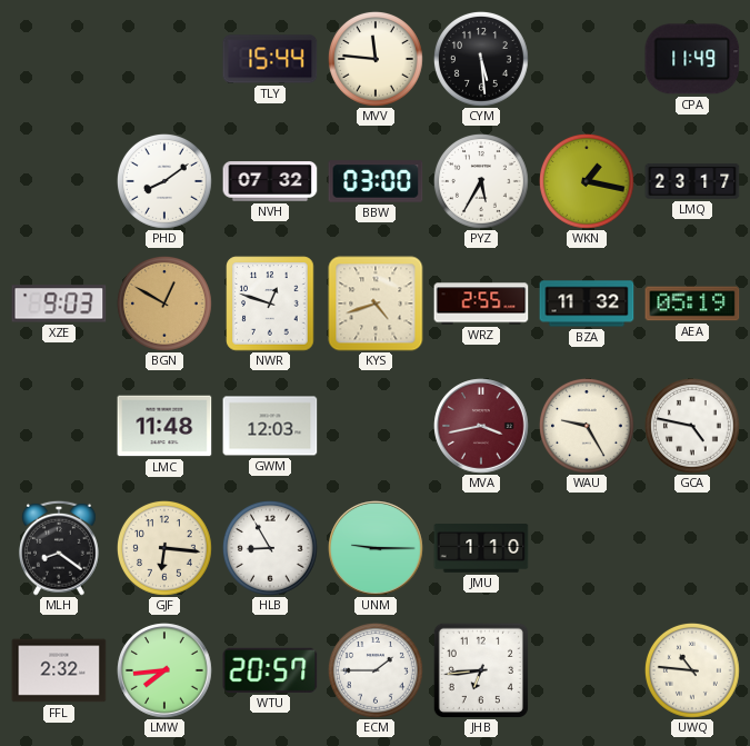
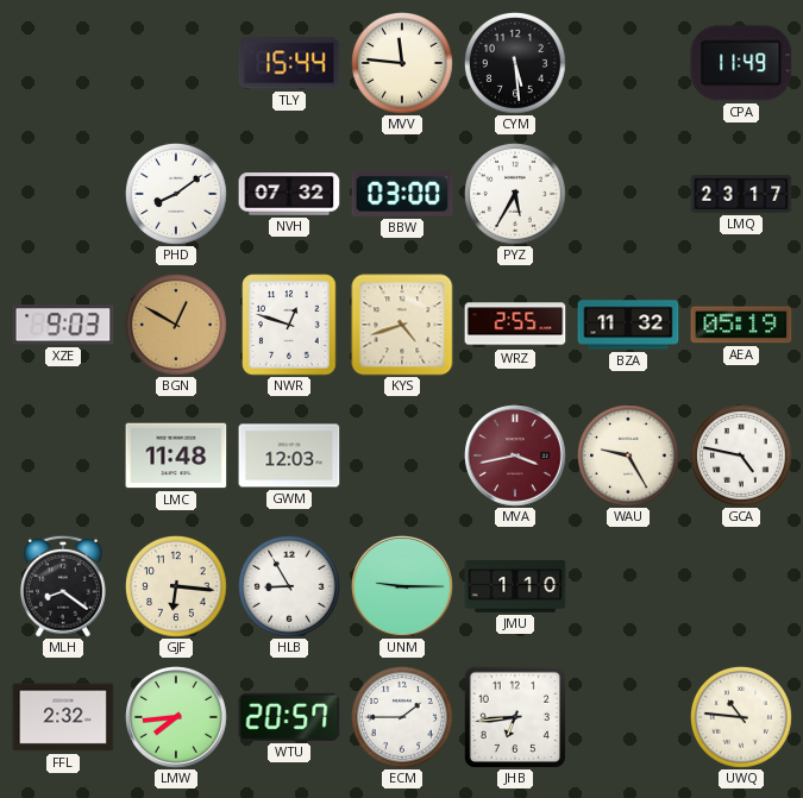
WKN: 1:17 -> none (587, 181)
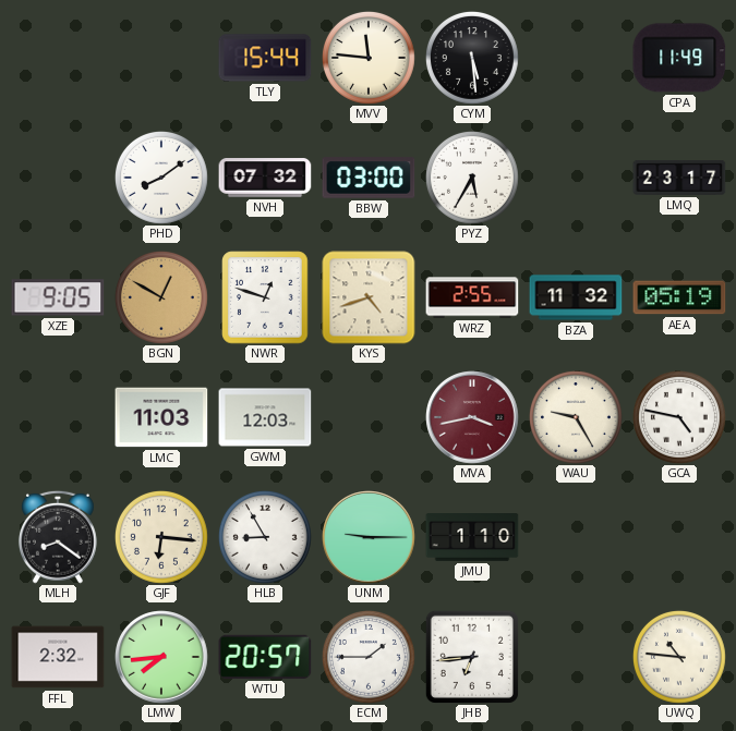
XZE: 9:03 -> 9:05 (58, 297)
LMC: 11:48 -> 11:03 (161, 417)
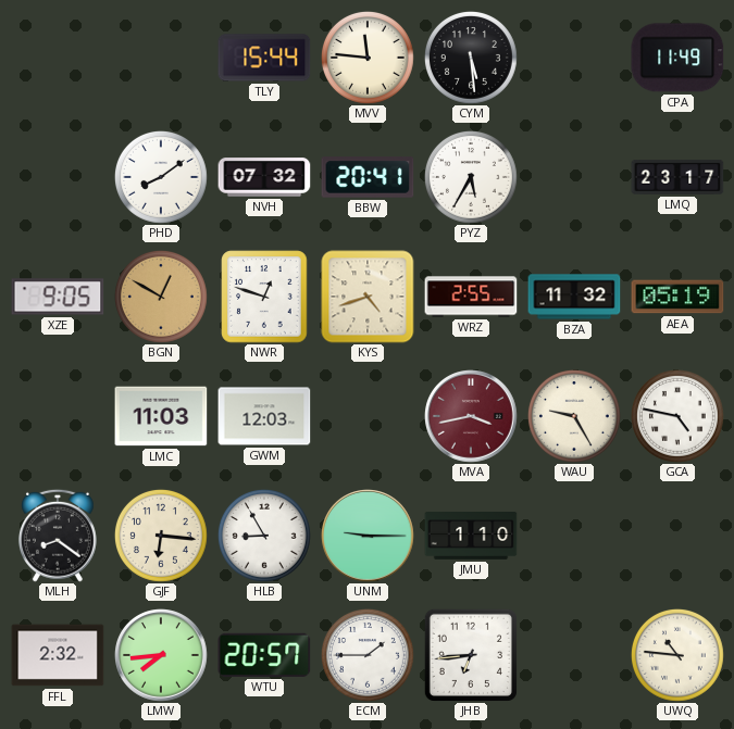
BBW: 03:00 -> 20:41 (368, 177)
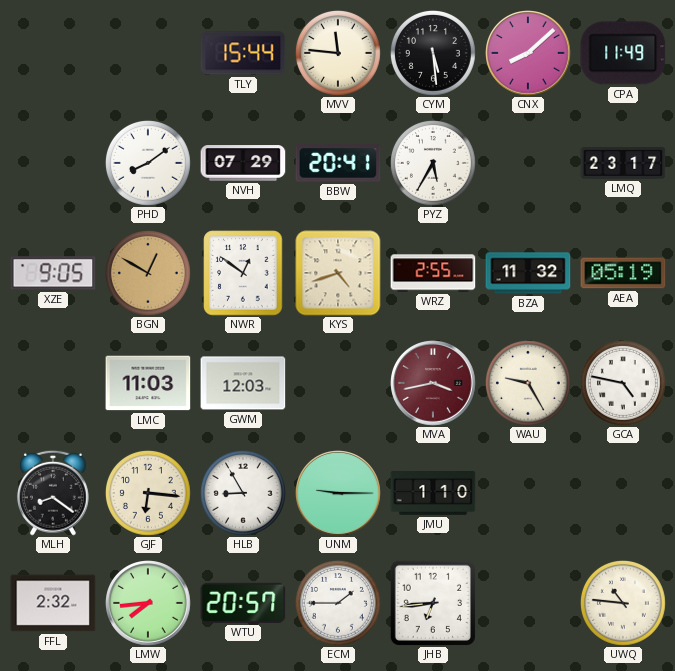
CNX: none -> 8:08 (528, 53)
NVH: 07:32 -> 07:29 (243, 163)
NWR: 12:48 -> 12:51 (243, 273)
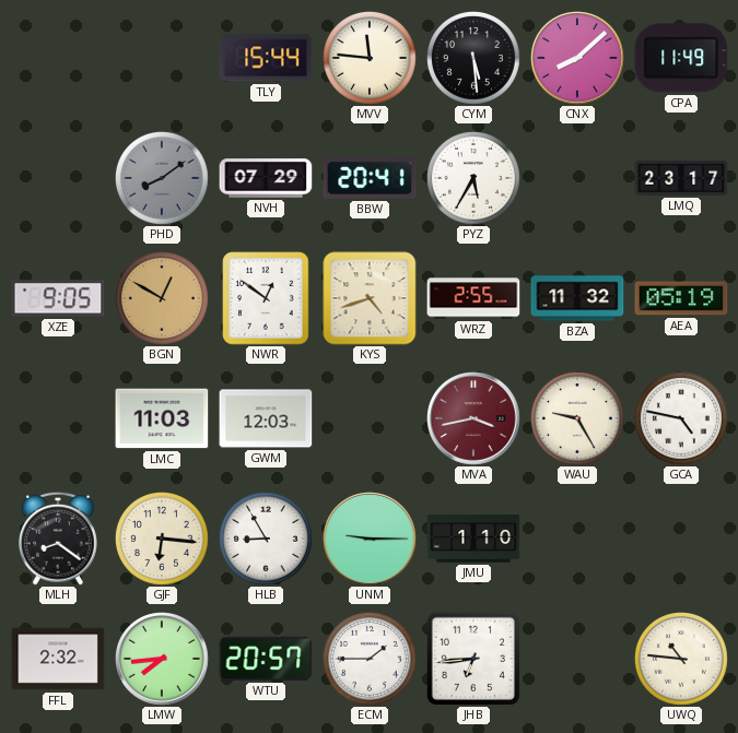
PHD dial: white -> grey (162, 178)
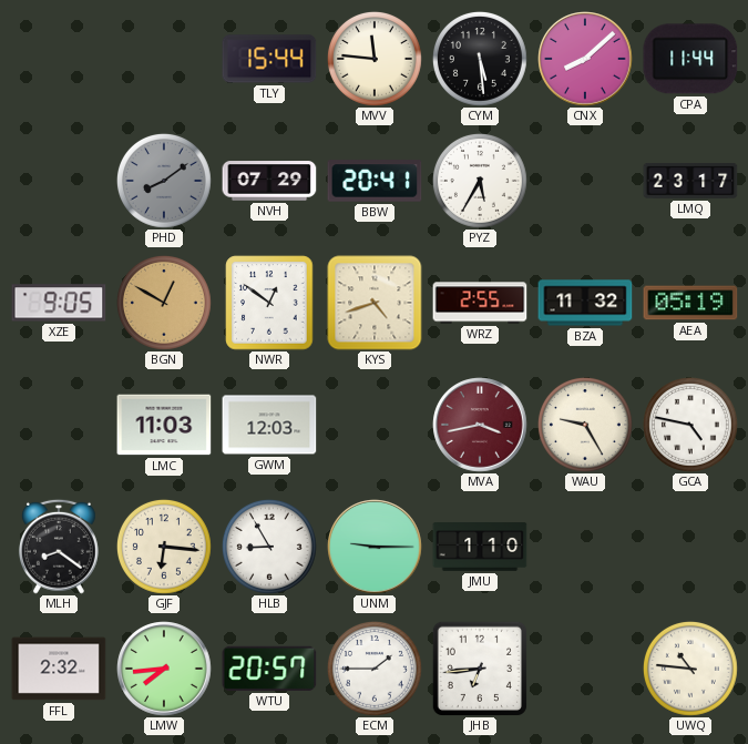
CPA: 11:49 -> 11:44 (690, 59)
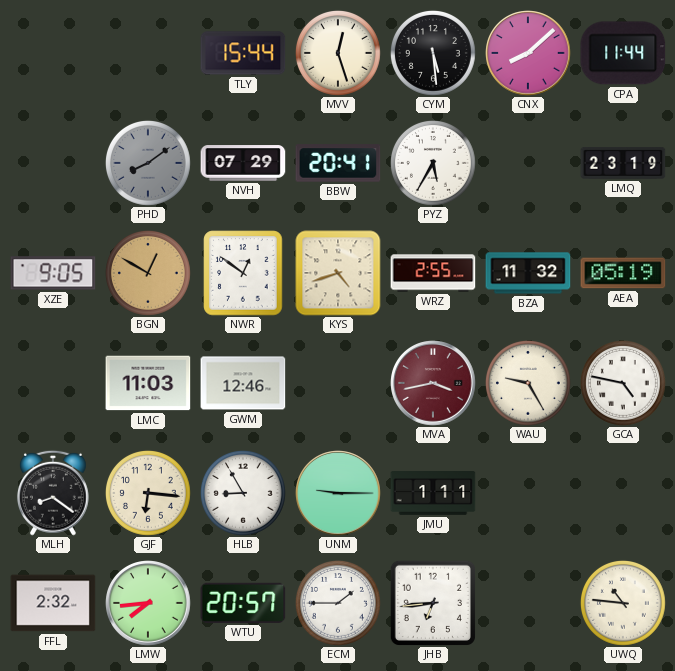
MVV: 11:46 -> 12:27 (338, 53)
LMQ: 23:17 -> 23:19 (623, 163)
GWM: 12:03 -> 12:46 (243, 383)
JMU: 1:10 -> 1:11 (433, 494)
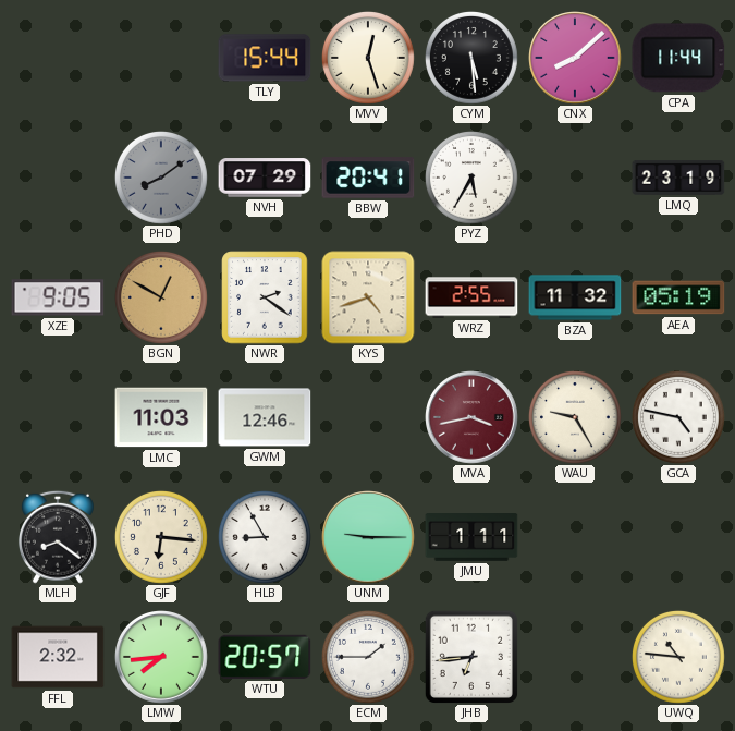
NWR: 12:51 -> 2:21 (265, 297)
